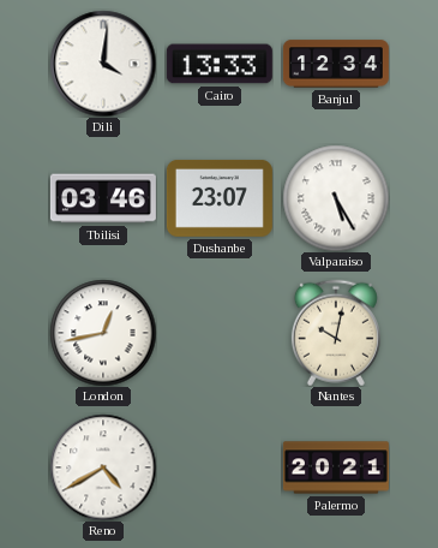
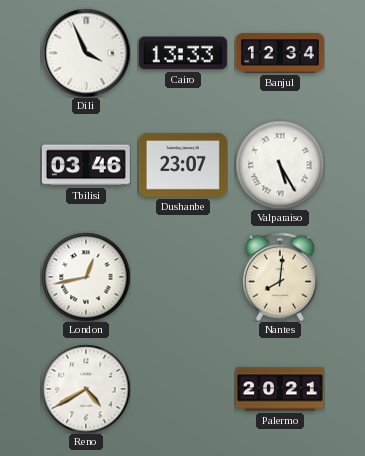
Dili: 4:01 -> 3:56 (86, 53)
Nantes: 10:02 -> 8:01 (280, 277)
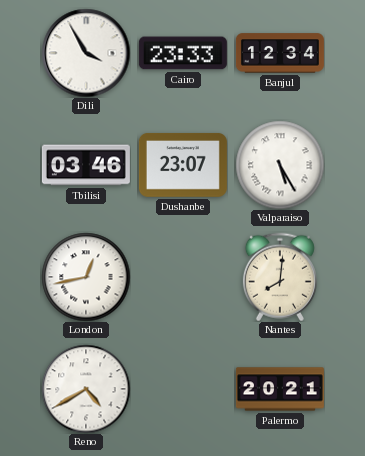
Dili: 3:56 -> 3:55 (86, 53)
Cairo: 13:33 -> 23:33 (183, 53)
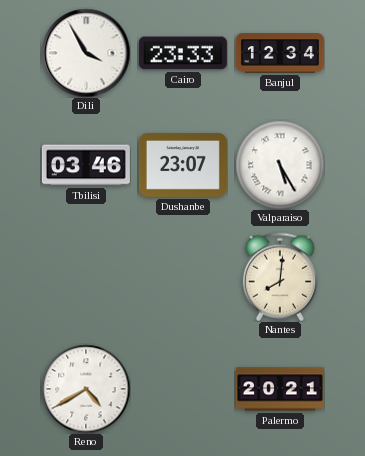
London: 12:43 -> none (86, 277)
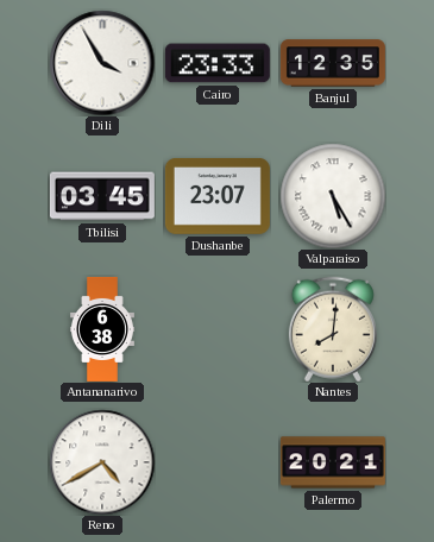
Banjul: 12:34 -> 12:35 (333, 63)
Tbilisi: 03:46 -> 03:45 (102, 196)
Antananarivo: none -> 6:38 (102, 329)
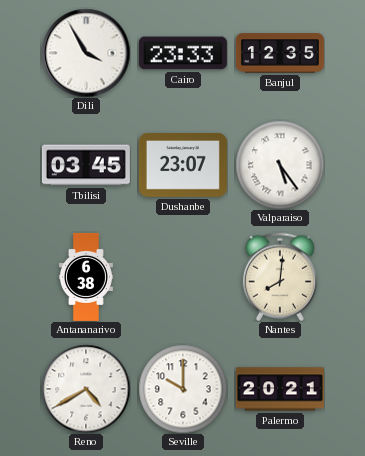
Valparaiso: 5:25 -> 5:24 (280, 165)
Seville: none -> 10:00 (183, 389)
